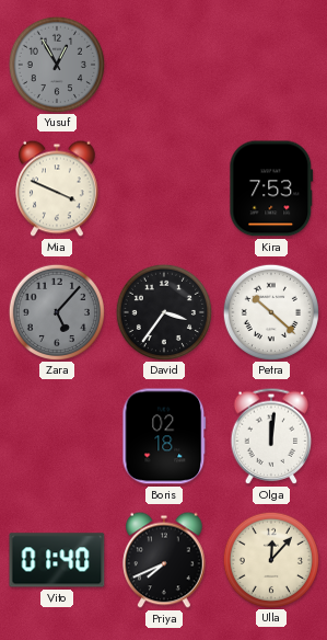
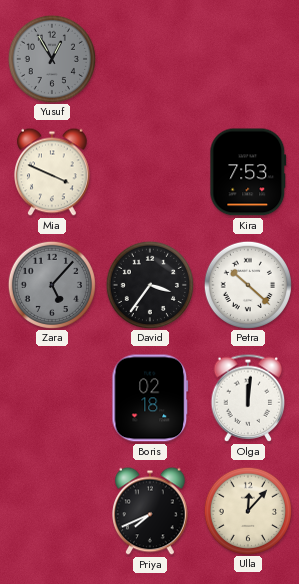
Vito: 01:40 -> none (57, 560)
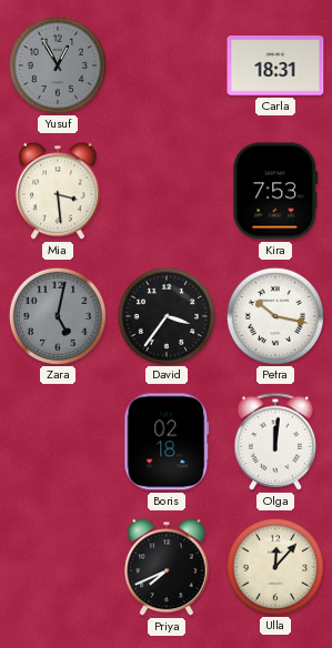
Carla: none -> 18:31 (275, 65)
Mia: 3:49 -> 3:29 (58, 191)
Zara: 5:07 -> 5:02 (57, 315)
Petra: 10:22 -> 10:17 (274, 315)
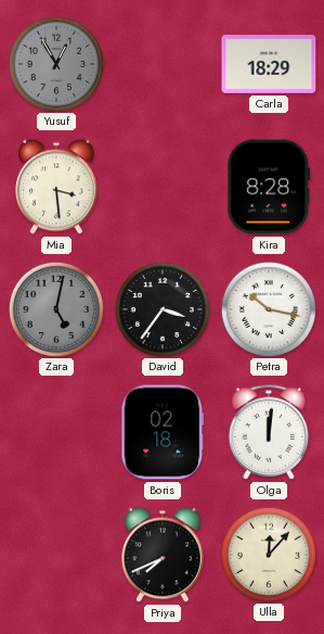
Carla: 18:31 -> 18:29 (269, 64)
Kira: 7:53 -> 8:28 (269, 187)
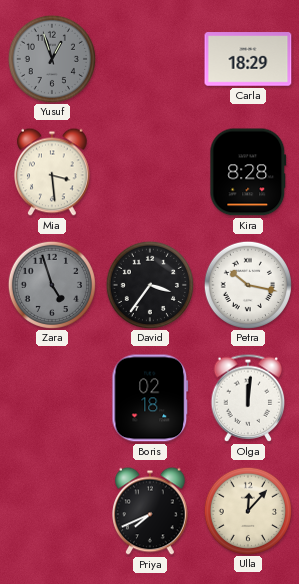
Yusuf: 12:55 -> 12:57 (51, 58)
Zara: 5:02 -> 4:57 (51, 284)
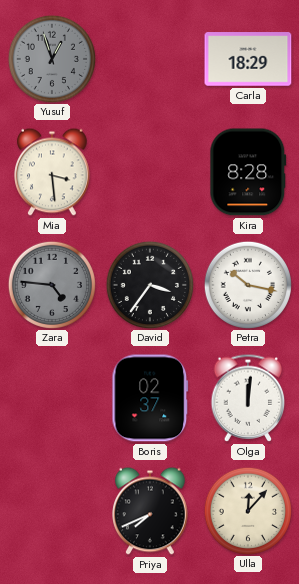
Zara: 4:57 -> 4:46 (51, 284)
Boris: 02:18 -> 02:37 (150, 398)
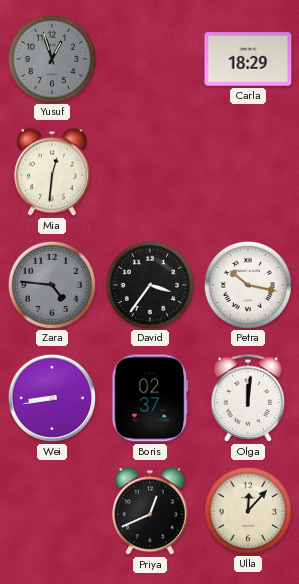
Mia: 3:29 -> 12:31 (52, 172)
Kira: 8:28 -> none (248, 172)
Wei: none -> 8:43 (52, 398)
Priya: 7:41 -> 12:41 (150, 511)
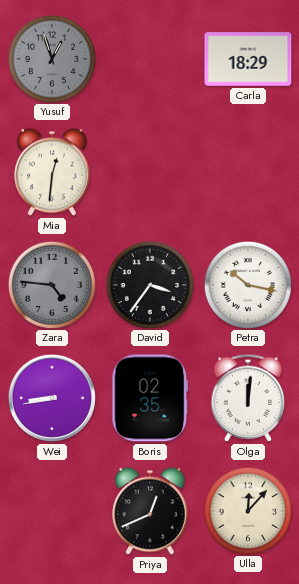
Boris: 02:37 -> 02:35 (150, 398)
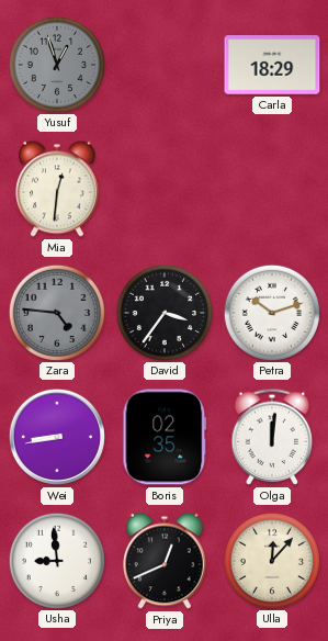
Petra: 10:17 -> 10:12 (271, 312)
Usha: none -> 8:59 (56, 560)
